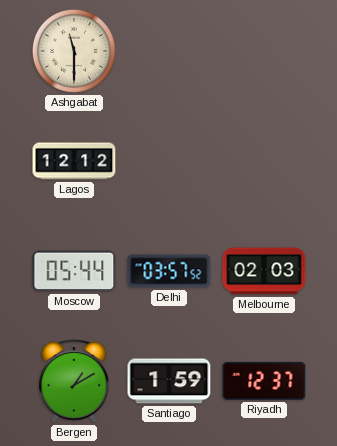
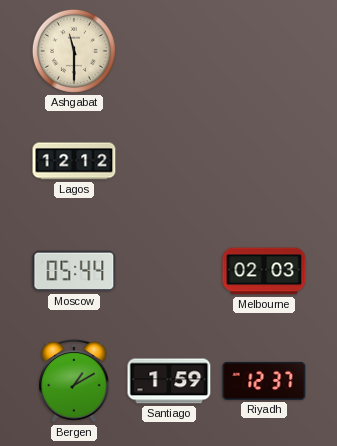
Delhi: 03:57 -> none (169, 271)
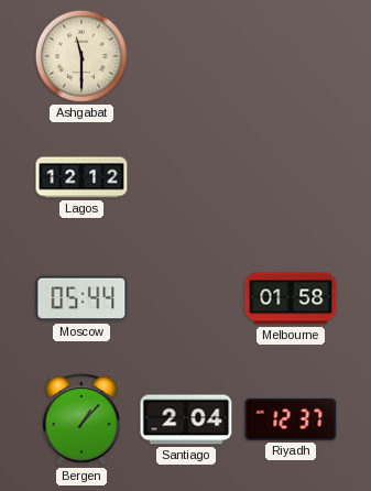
Melbourne: 02:03 -> 01:58 (291, 298)
Bergen: 1:10 -> 1:07 (81, 419)
Santiago: 1:59 -> 2:04 (186, 419)
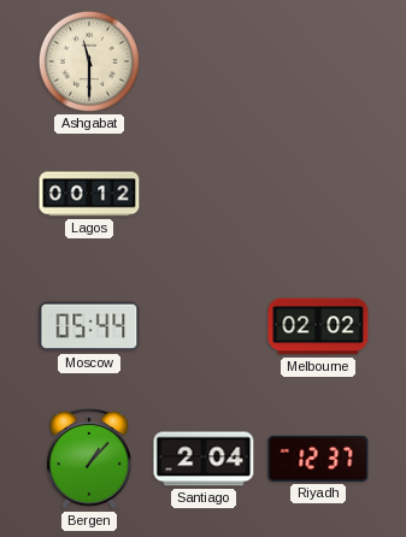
Lagos: 12:12 -> 00:12 (89, 194)
Melbourne: 01:58 -> 02:02 (318, 326)
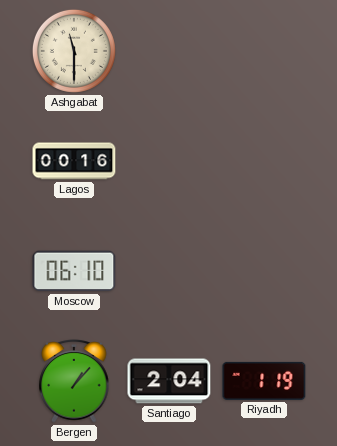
Lagos: 00:12 -> 00:16 (74, 161)
Moscow: 05:44 -> 06:10 (74, 271)
Melbourne: 02:02 -> none (318, 326)
Riyadh: 12:37 -> 1:19 (264, 381)
